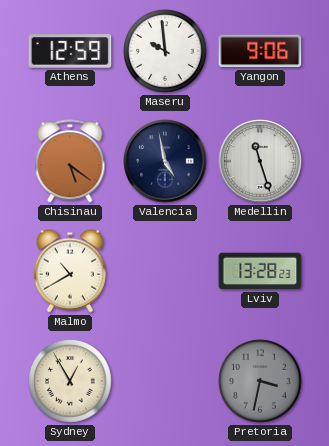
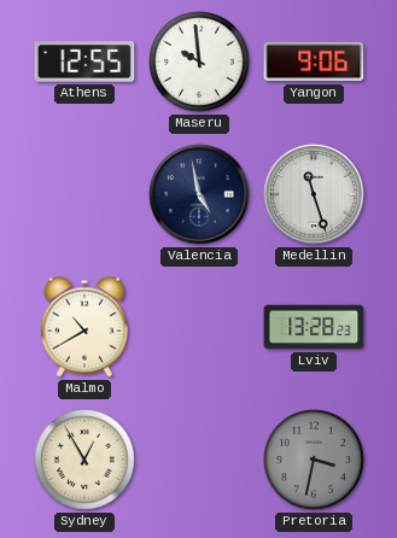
Athens: 12:59 -> 12:55 (84, 62)
Chisinau: 5:21 -> none (70, 161)
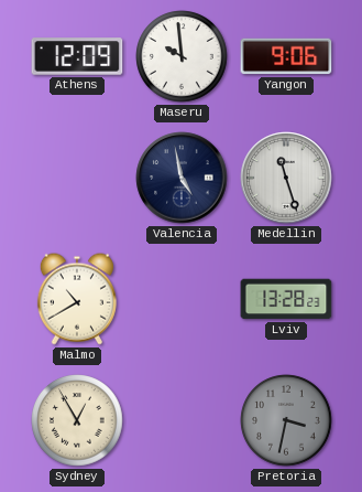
Athens: 12:55 -> 12:09 (77, 56)
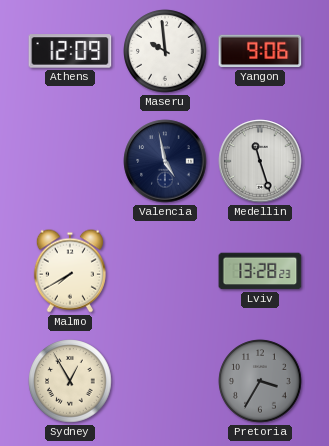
Malmo: 10:40 -> 7:40 (70, 271)
Pretoria: 3:32 -> 3:35 (260, 381)
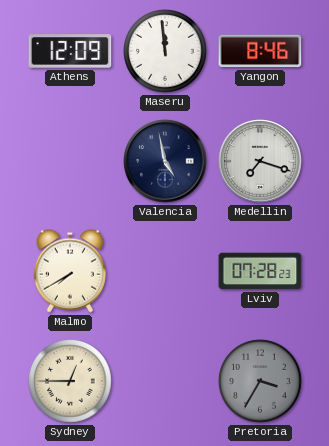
Maseru: 9:59 -> 11:59 (165, 51)
Yangon: 9:06 -> 8:46 (260, 51)
Medellin: 11:27 -> 7:18 (260, 161)
Lviv: 13:28 -> 07:28 (260, 271)
Sydney: 12:55 -> 12:45 (70, 381)
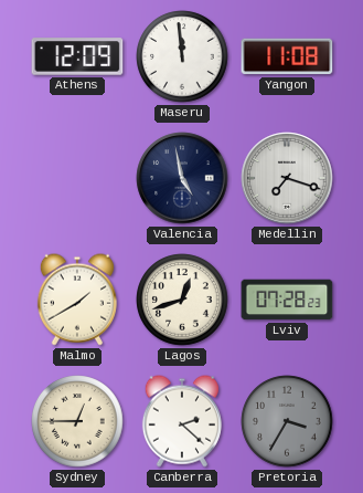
Yangon: 8:46 -> 11:08 (287, 56)
Malmo: 7:40 -> 1:40 (77, 300)
Lagos: none -> 12:42 (182, 300)
Canberra: none -> 2:22 (182, 421)
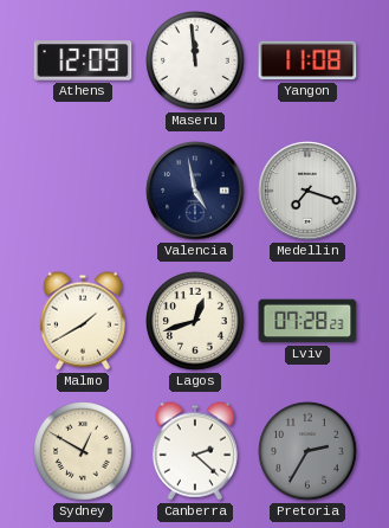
Sydney: 12:45 -> 12:50 (83, 451)
Pretoria: 3:35 -> 2:35 (307, 451)
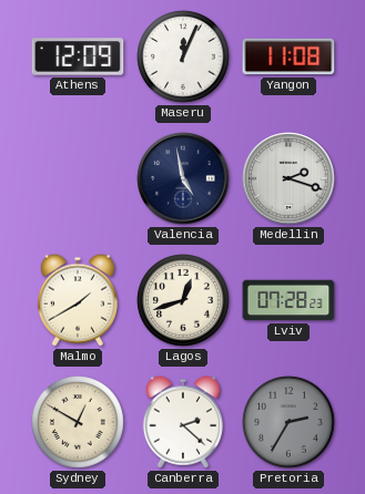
Maseru: 11:59 -> 12:04 (183, 56)
Medellin: 7:18 -> 2:18 (288, 178)
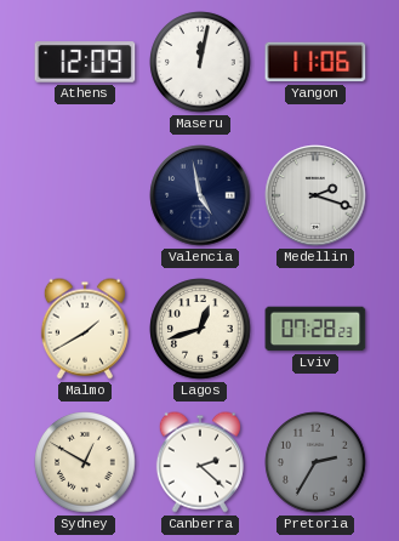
Maseru: 12:04 -> 12:02 (200, 62)
Yangon: 11:08 -> 11:06 (315, 62)
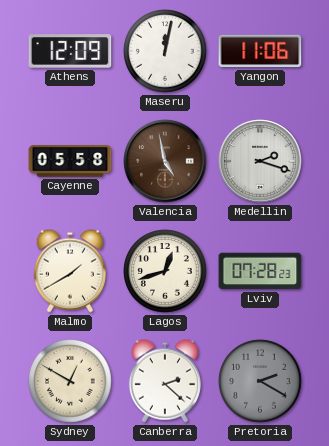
Cayenne: none -> 05:58 (70, 161)
Valencia dial: navy -> brown (165, 161)
Pretoria: 2:35 -> 2:20 (260, 381)
